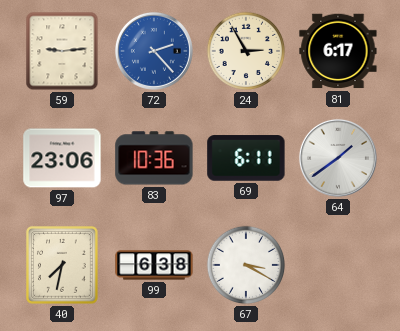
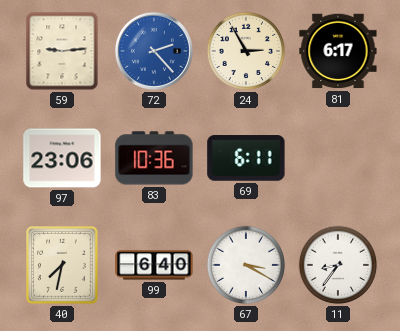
64: 1:39 -> none (338, 158)
99: 6:38 -> 6:40 (154, 265)
11: none -> 8:36 (338, 265)
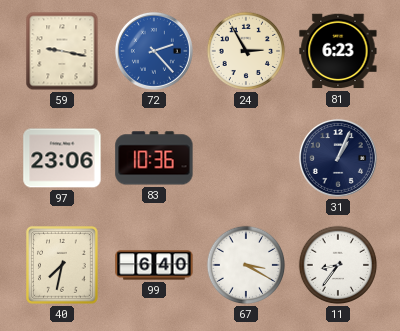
59: 9:14 -> 9:17 (62, 51)
81: 6:17 -> 6:23 (338, 51)
69: 6:11 -> none (246, 158)
31: none -> 1:04 (338, 158)
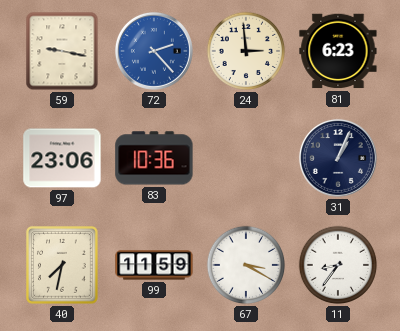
24: 2:55 -> 2:59 (246, 51)
99: 6:40 -> 11:59 (154, 265)
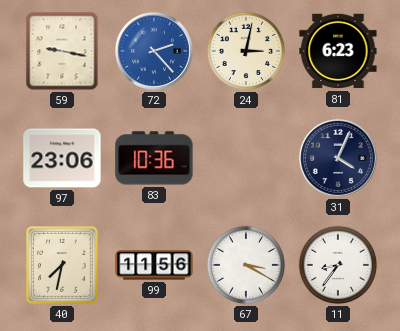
24: 2:59 -> 3:02 (246, 51)
31: 1:04 -> 4:04 (338, 158)
99: 11:59 -> 11:56 (154, 265)
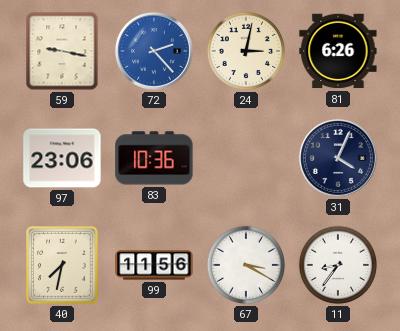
81: 6:23 -> 6:26 (338, 51)
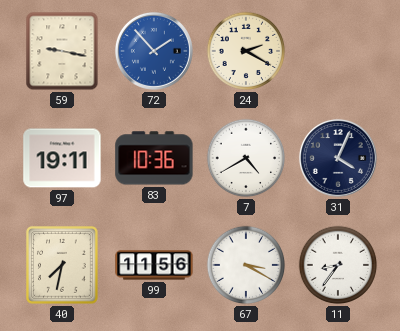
72: 2:23 -> 1:53 (154, 51)
24: 3:02 -> 2:20 (246, 51)
81: 6:26 -> none (338, 51)
97: 23:06 -> 19:11 (62, 158)
7: none -> 4:40 (246, 158)
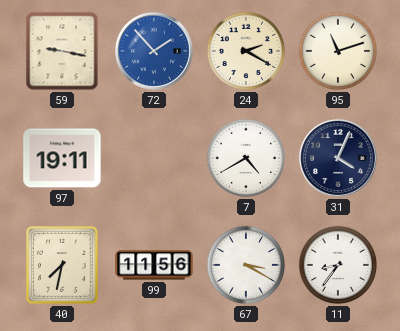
95: none -> 11:12 (338, 51)
83: 10:36 -> none (154, 158)
